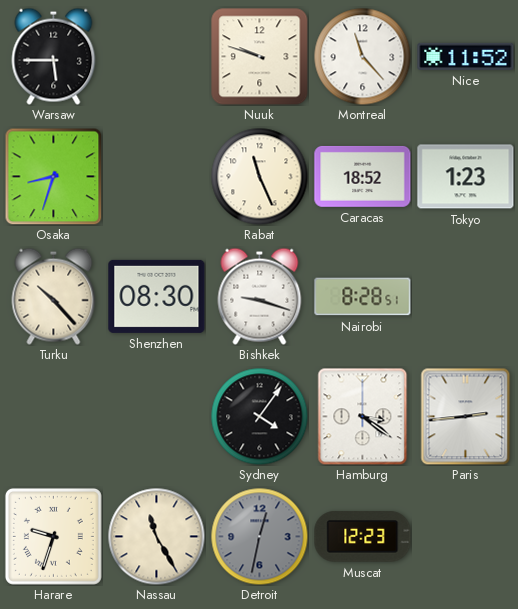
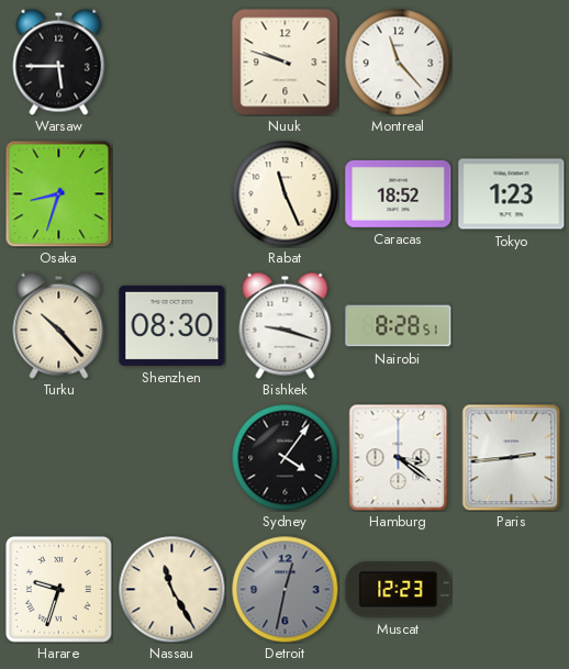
Nice: 11:52 -> none (466, 56)
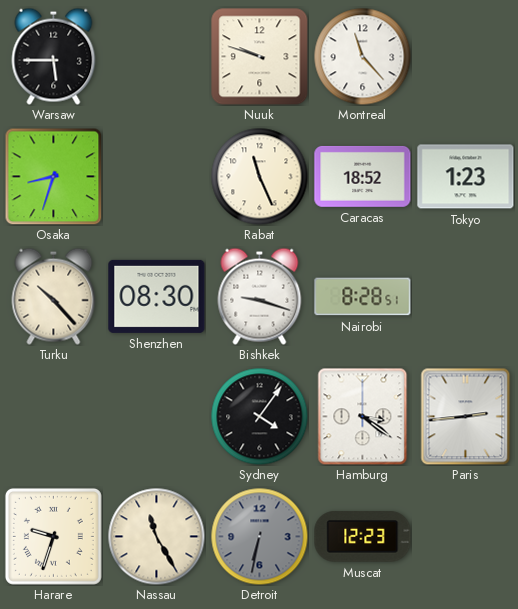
Detroit: 12:32 -> 6:32 (259, 536)
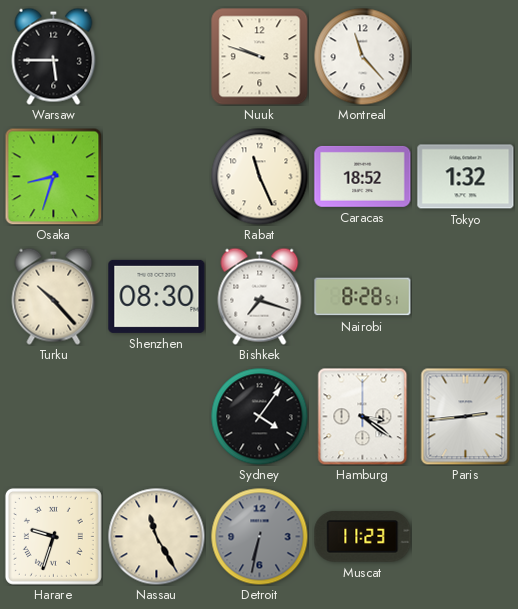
Tokyo: 1:23 -> 1:32 (466, 177)
Bishkek: 9:18 -> 7:18 (260, 296)
Muscat: 12:23 -> 11:23 (363, 537)
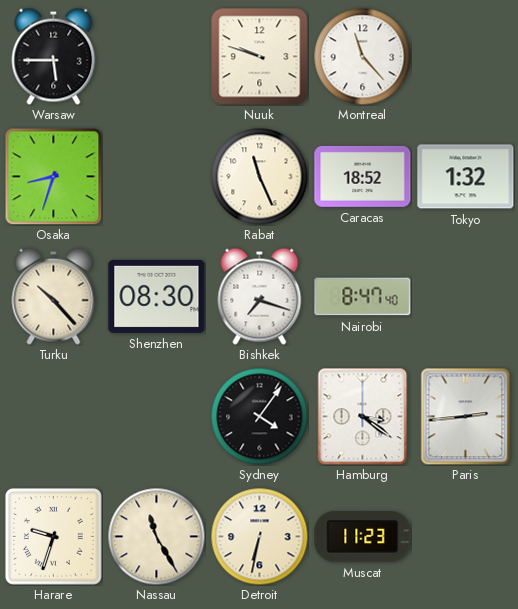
Nairobi: 8:28 -> 8:47 (363, 297)
Detroit dial: grey -> cream (259, 536)
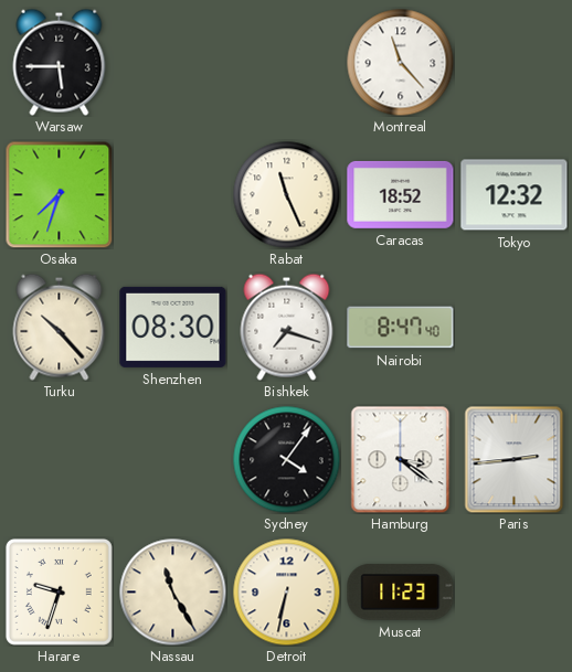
Nuuk: 9:48 -> none (260, 57)
Osaka: 8:33 -> 7:33 (59, 194)
Tokyo: 1:32 -> 12:32 (515, 195)
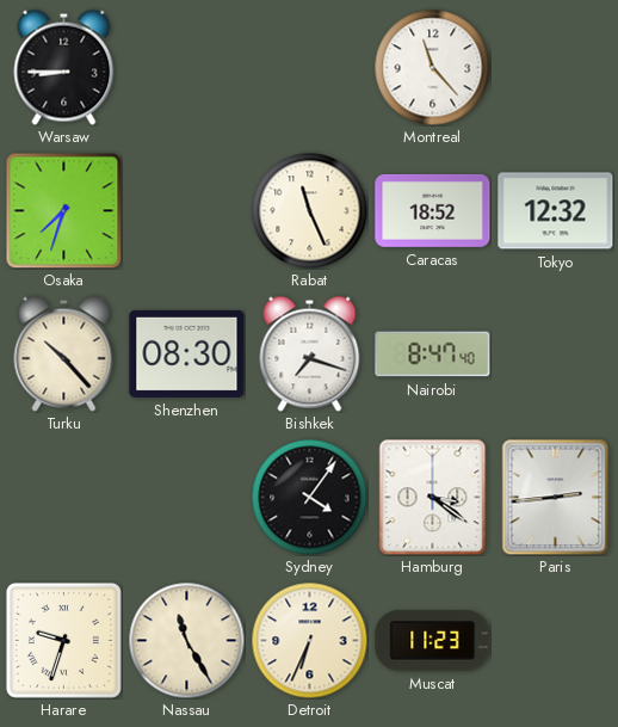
Warsaw: 5:45 -> 8:45 (64, 67)
Detroit: 6:32 -> 6:34 (309, 640)
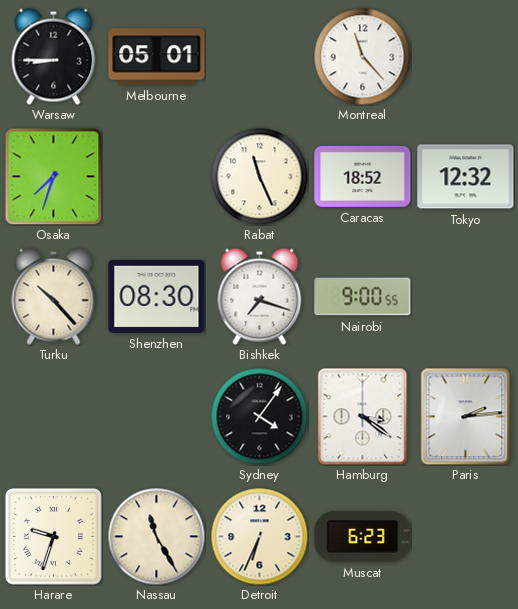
Melbourne: none -> 05:01 (157, 57)
Nairobi: 8:47 -> 9:00 (363, 297)
Paris: 2:44 -> 2:14 (466, 416)
Muscat: 11:23 -> 6:23 (363, 537)
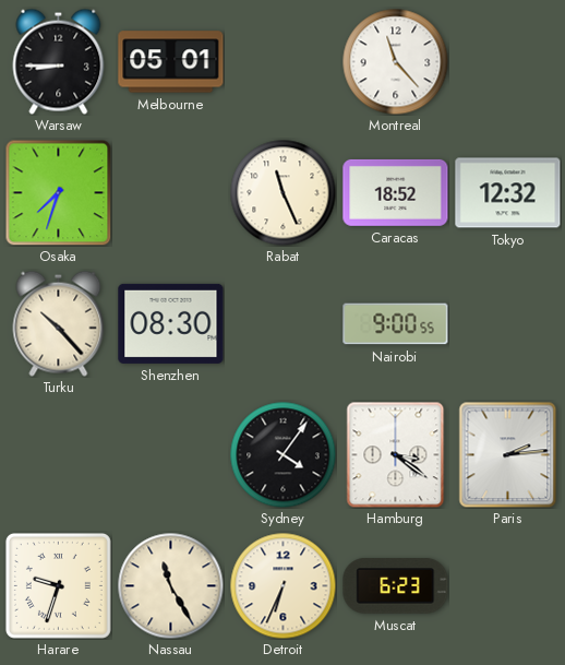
Bishkek: 7:18 -> none (260, 296)
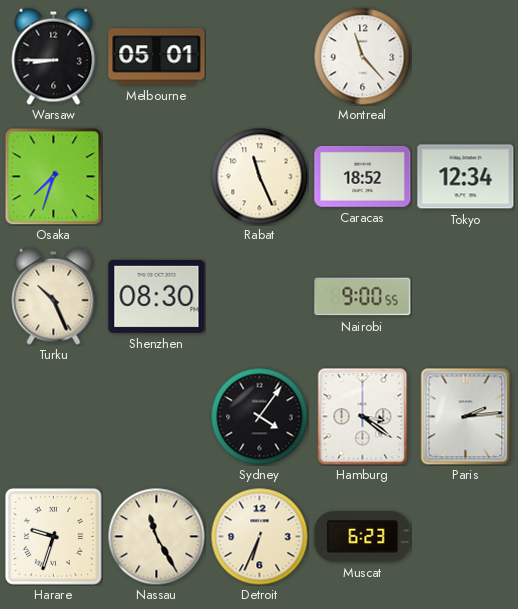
Tokyo: 12:32 -> 12:34 (466, 177)
Turku: 10:23 -> 10:26 (54, 296)
